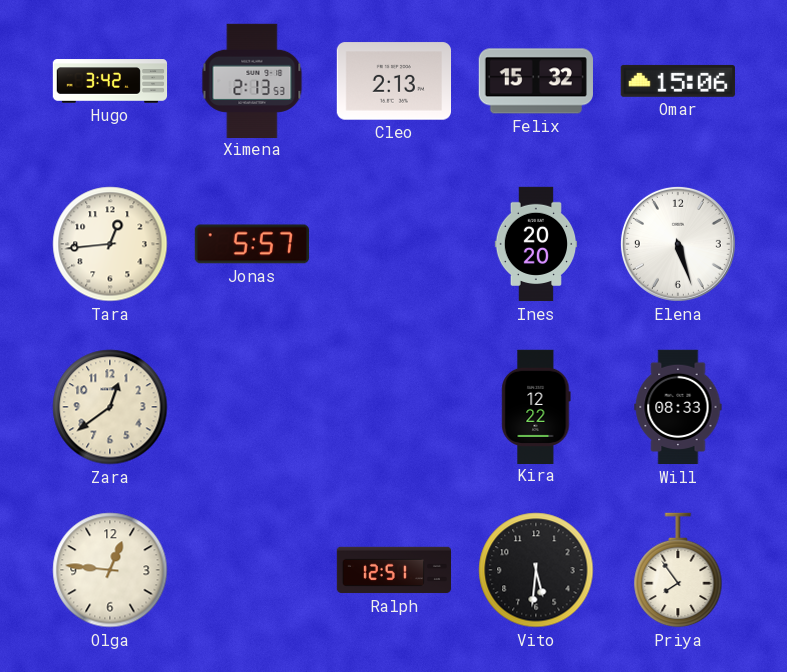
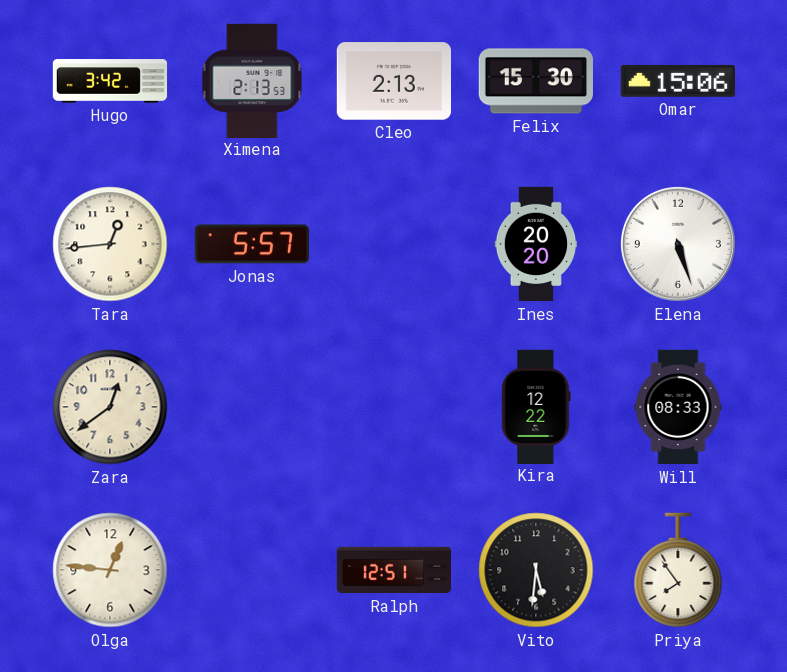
Felix: 15:32 -> 15:30 (536, 81)
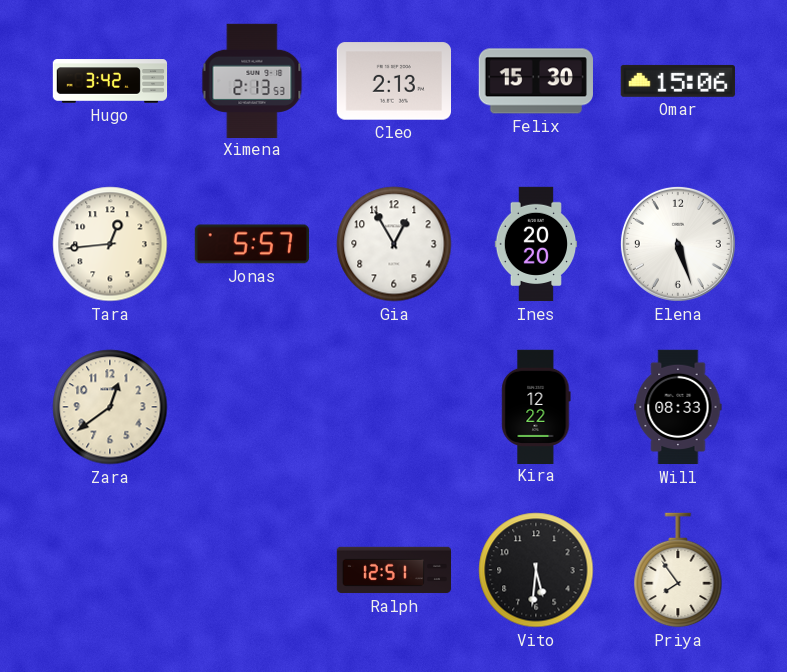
Gia: none -> 12:55 (394, 244)
Olga: 12:46 -> none (110, 570)
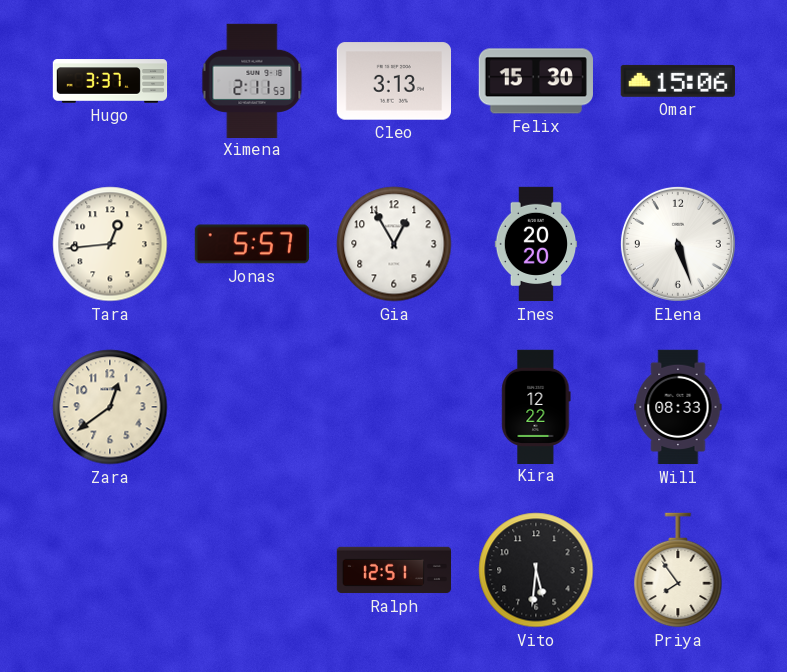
Hugo: 3:42 -> 3:37 (110, 81)
Ximena: 2:13 -> 2:11 (252, 80)
Cleo: 2:13 -> 3:13 (393, 81)
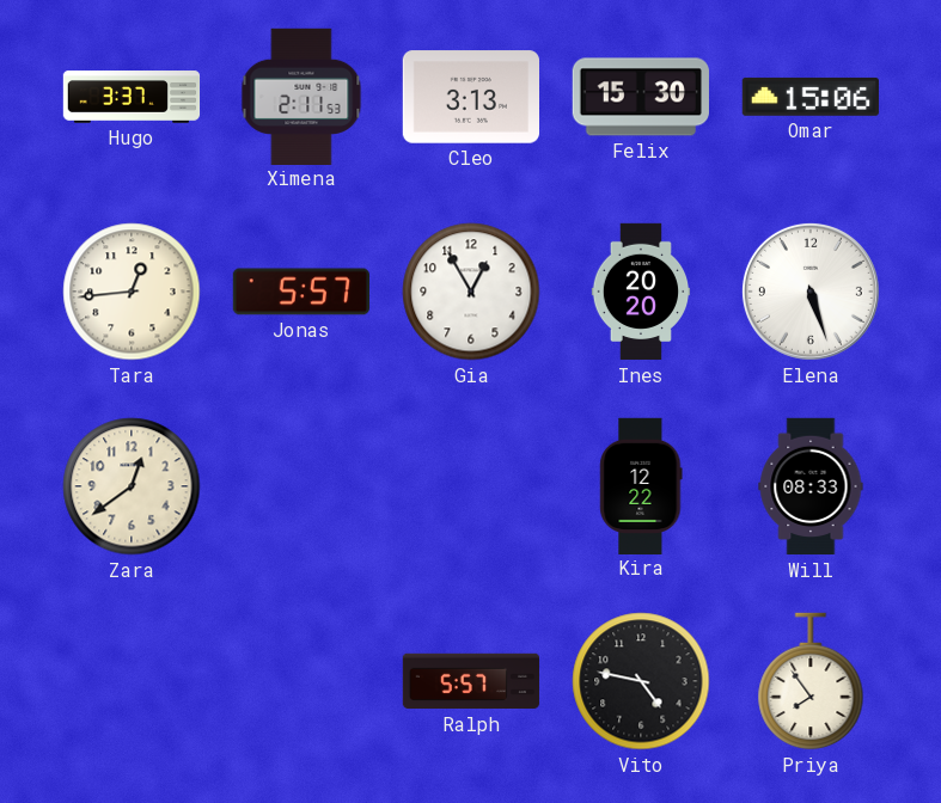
Ralph: 12:51 -> 5:57 (471, 681)
Vito: 5:31 -> 4:47 (641, 681)
